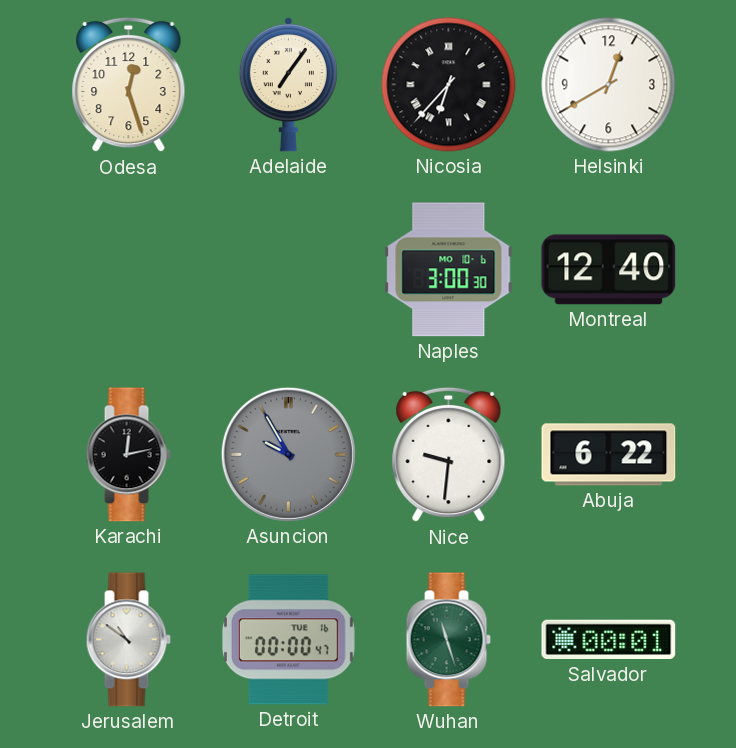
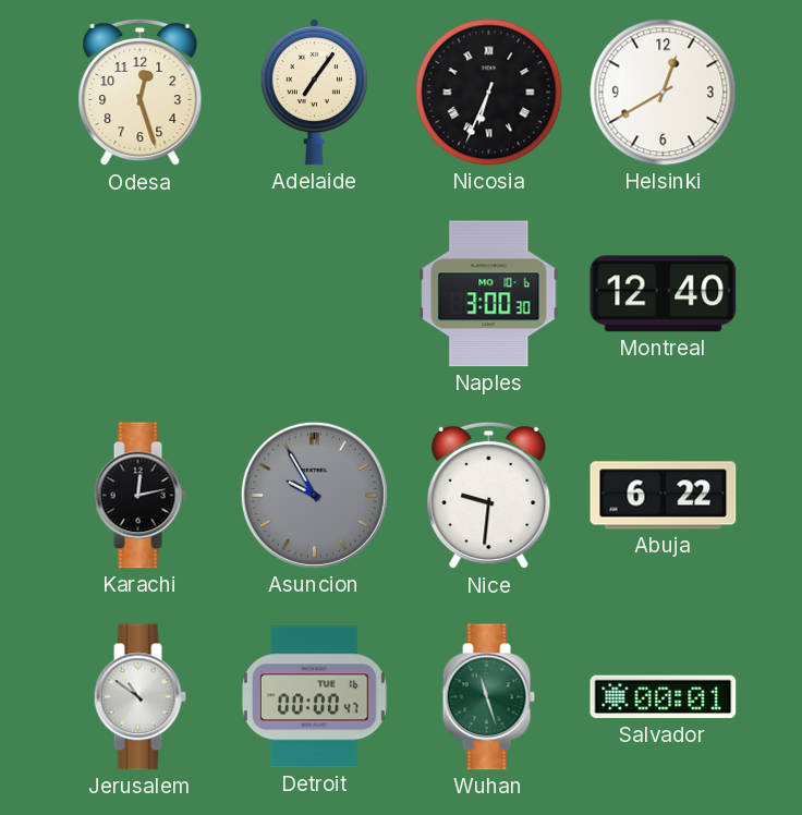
Nicosia: 6:37 -> 6:34 (489, 93)
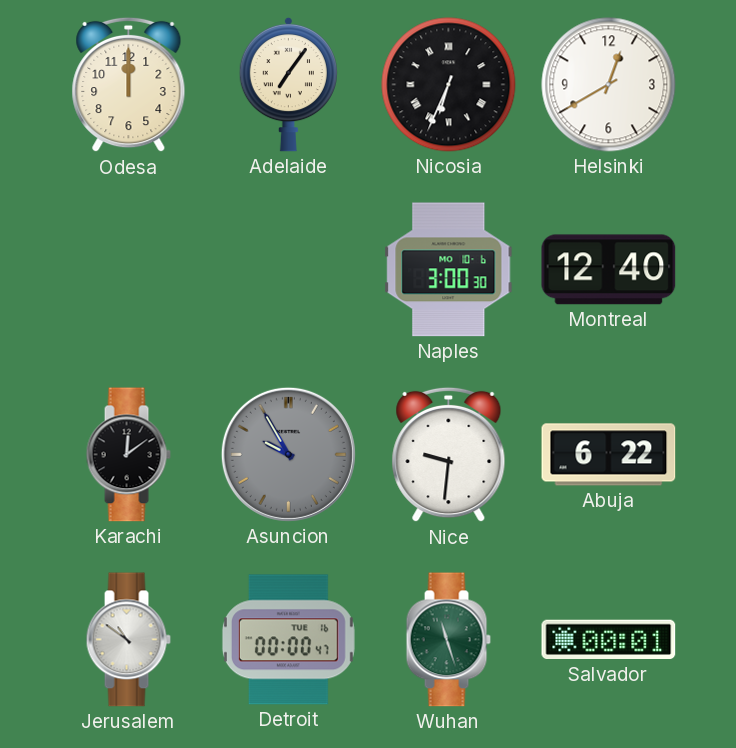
Odesa: 12:27 -> 12:00 (129, 85)
Karachi: 12:13 -> 12:09 (128, 455)
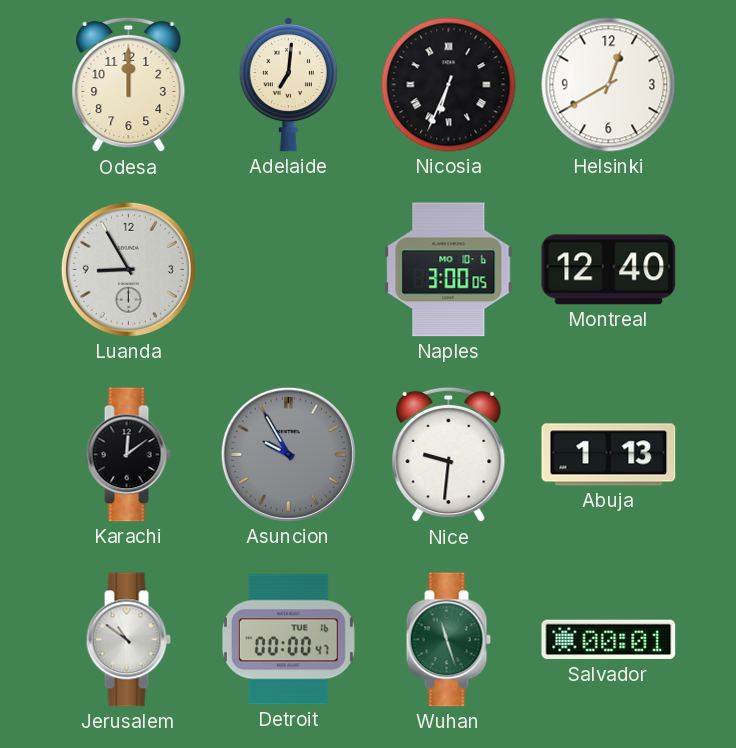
Adelaide: 7:06 -> 7:01 (288, 84)
Luanda: none -> 8:55 (128, 269)
Naples: 3:00:30 -> 3:00:05 (449, 270)
Abuja: 6:22 -> 1:13 (609, 455)
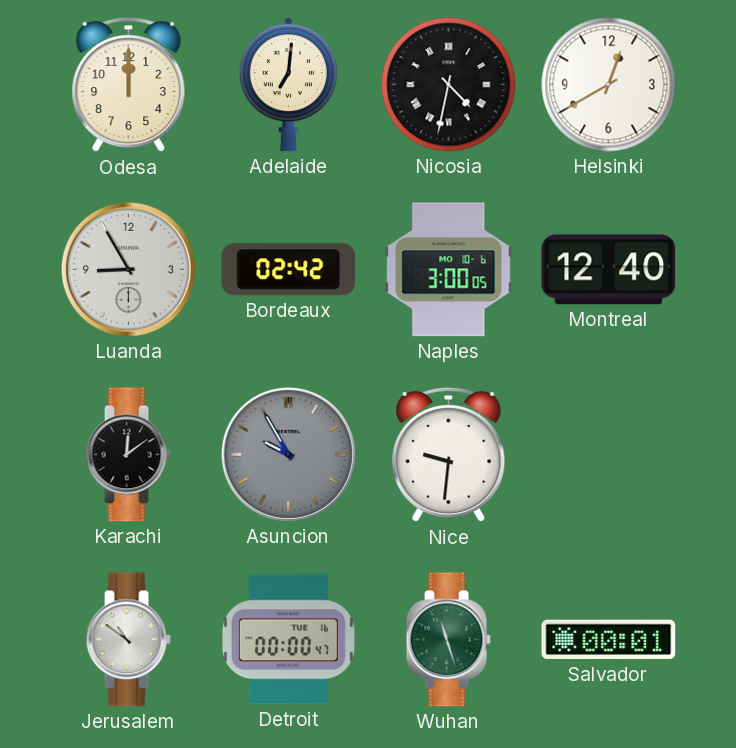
Nicosia: 6:34 -> 4:32 (449, 85)
Bordeaux: none -> 02:42 (289, 270)
Abuja: 1:13 -> none (609, 455)
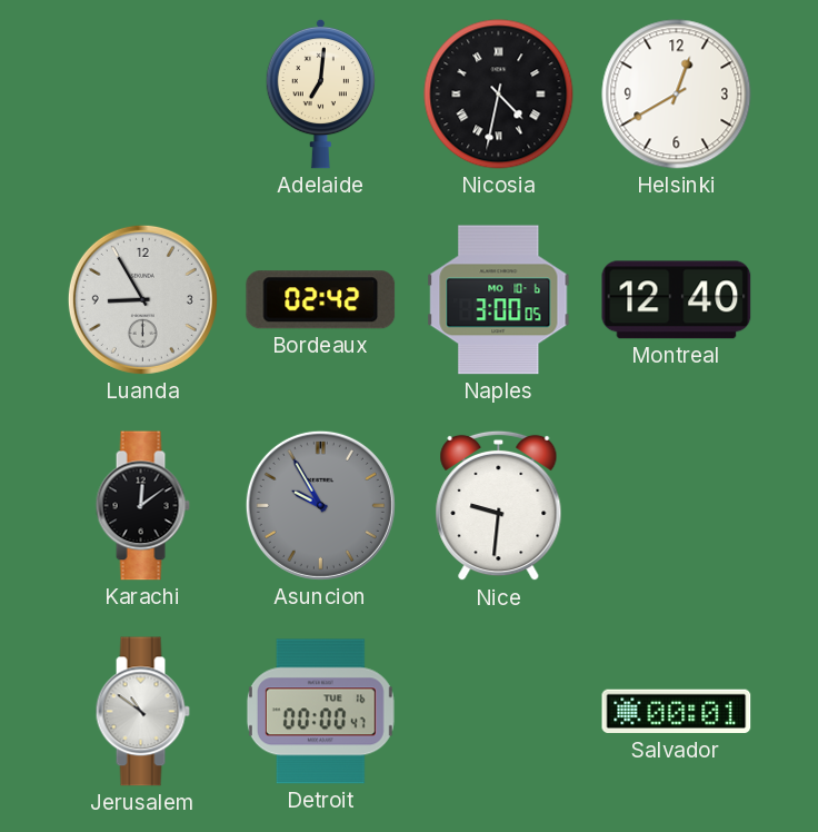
Odesa: 12:00 -> none (129, 85)
Wuhan: 11:27 -> none (448, 640)
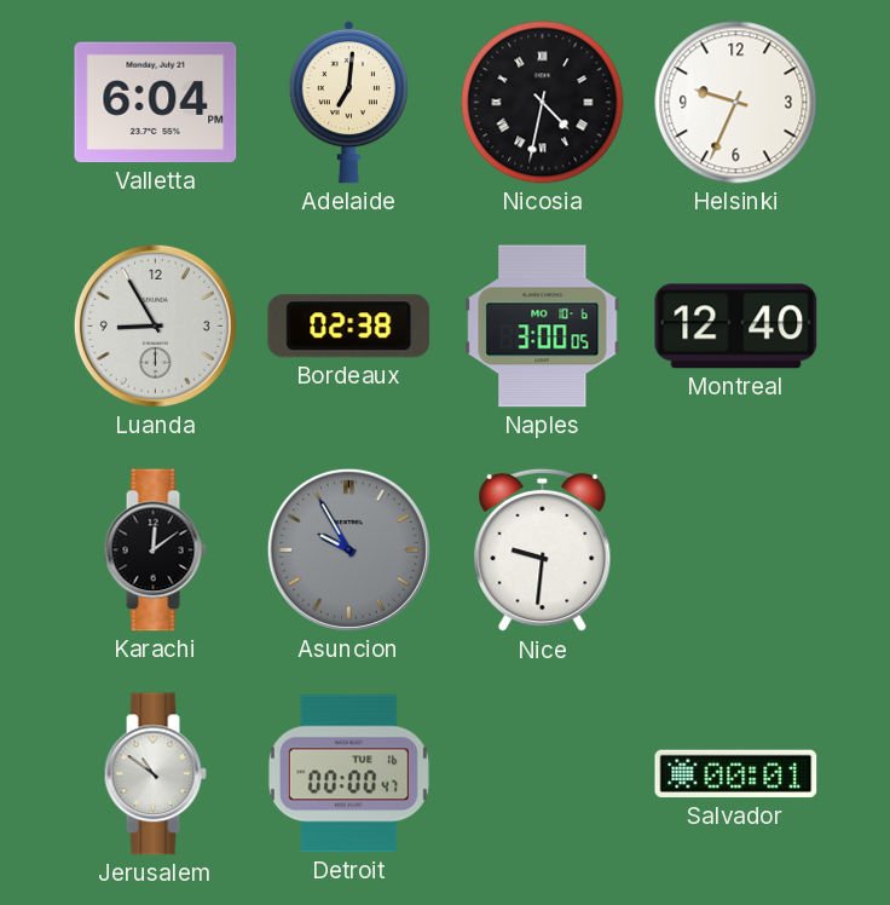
Valletta: none -> 6:04 (156, 103)
Helsinki: 12:40 -> 9:34 (736, 103)
Bordeaux: 02:42 -> 02:38 (349, 327)
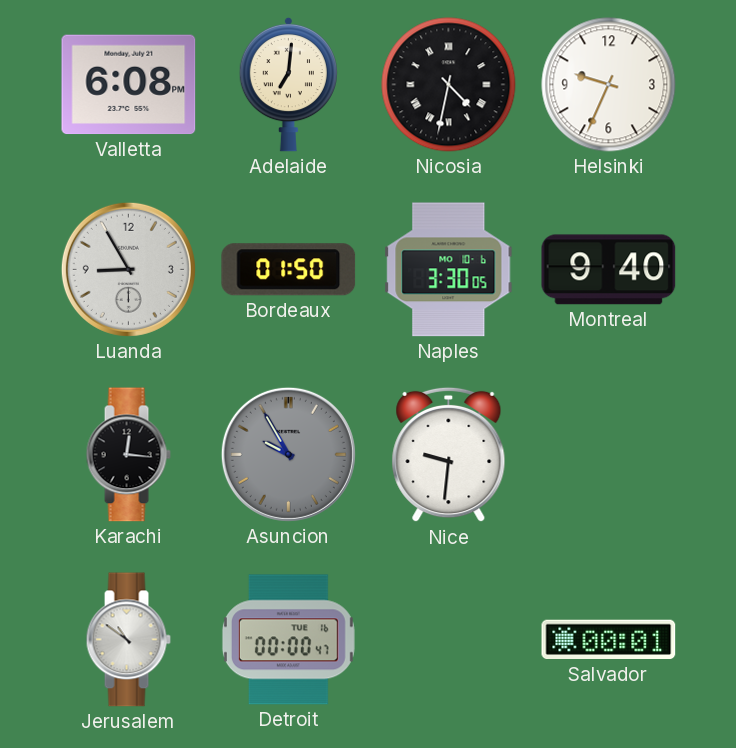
Valletta: 6:04 -> 6:08 (129, 85)
Bordeaux: 02:38 -> 01:50 (289, 270)
Naples: 3:00 -> 3:30 (449, 270)
Montreal: 12:40 -> 9:40 (609, 270)
Karachi: 12:09 -> 12:16 (128, 455)
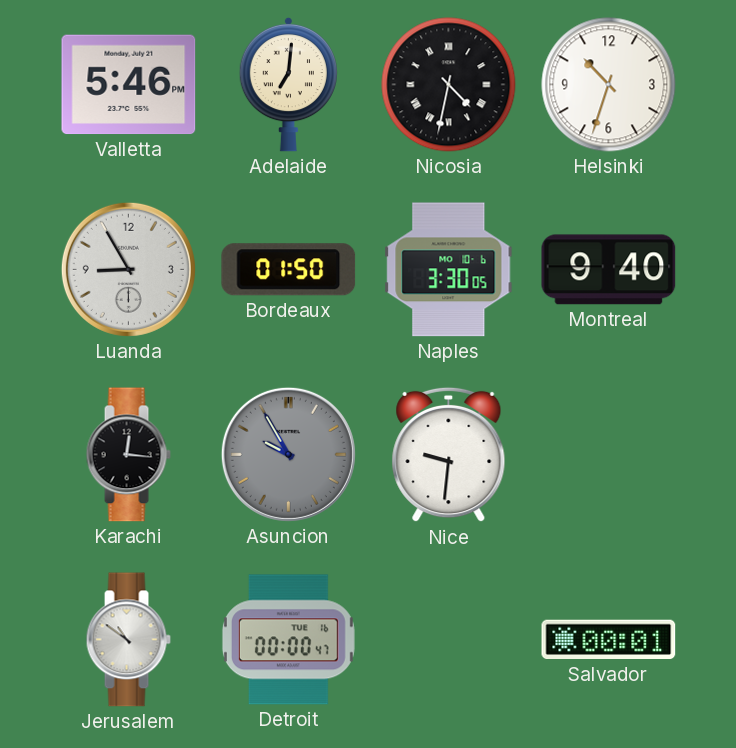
Valletta: 6:08 -> 5:46 (129, 85)
Helsinki: 9:34 -> 10:33 (609, 85)
